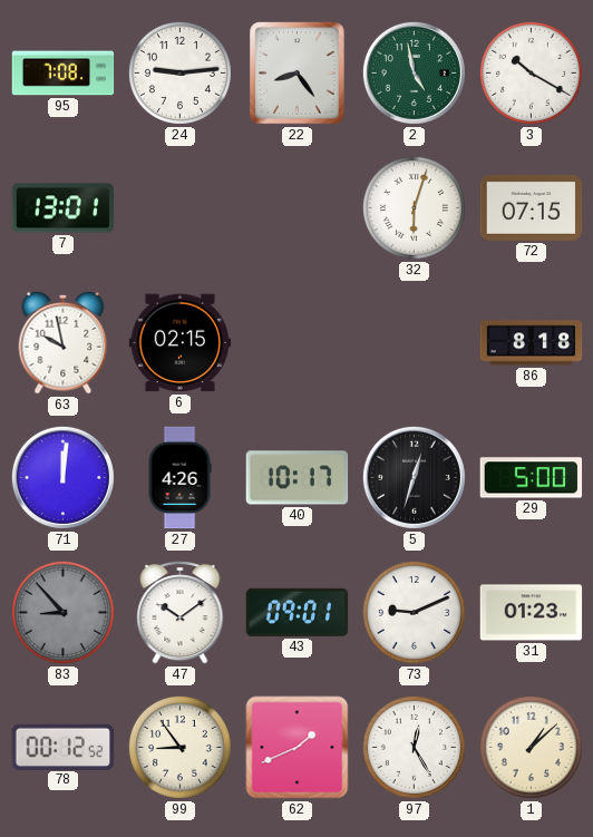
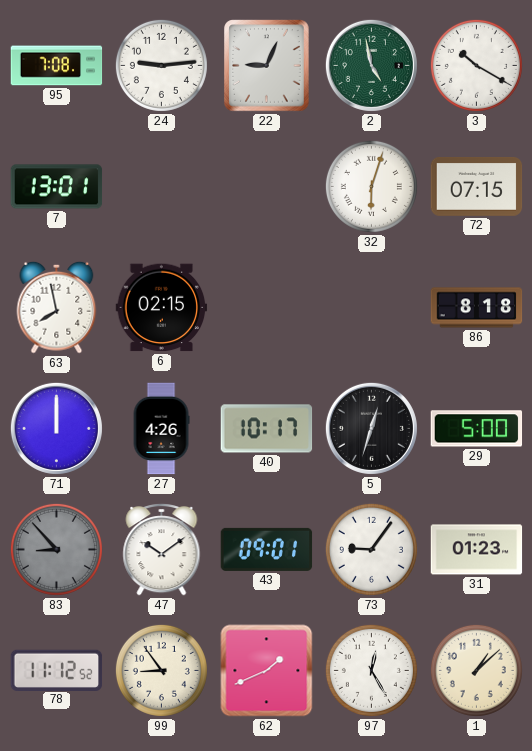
22: 8:24 -> 9:04 (267, 66)
63: 9:58 -> 7:58 (57, 307)
71: 12:01 -> 12:00 (56, 428)
73: 9:11 -> 9:06 (371, 549)
78: 00:12 -> 11:12 (57, 670)
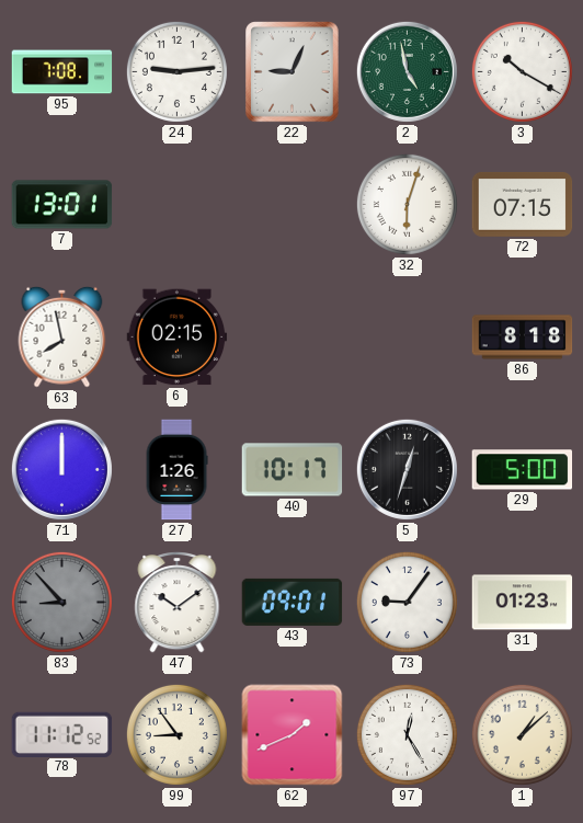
27: 4:26 -> 1:26 (176, 470)
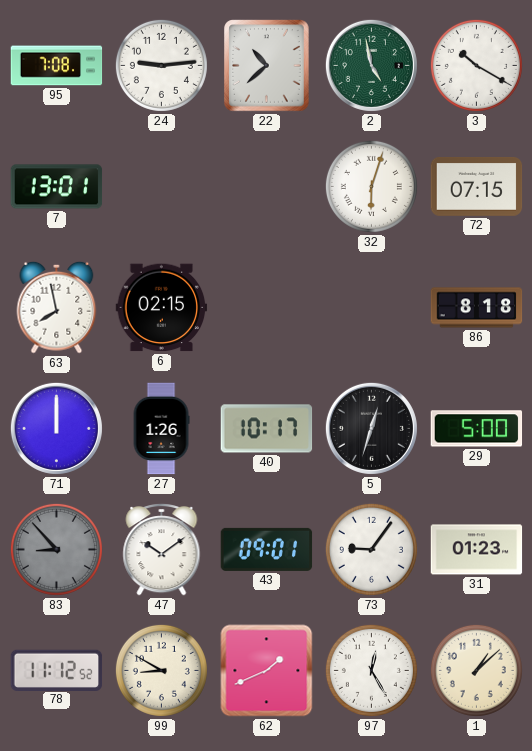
22: 9:04 -> 10:38 (267, 66)
99: 8:54 -> 8:50 (161, 670)
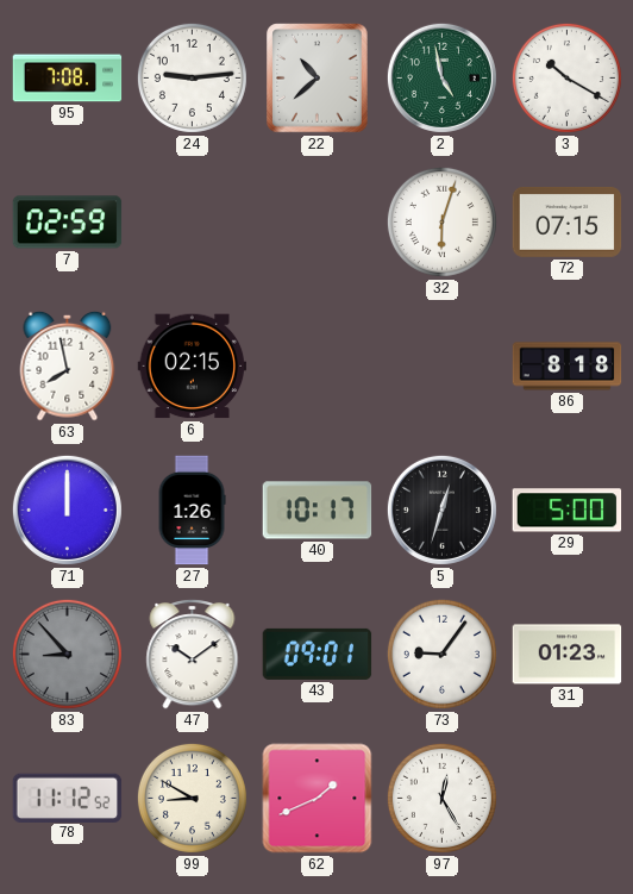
7: 13:01 -> 02:59 (68, 223)
1: 1:08 -> none (476, 670)
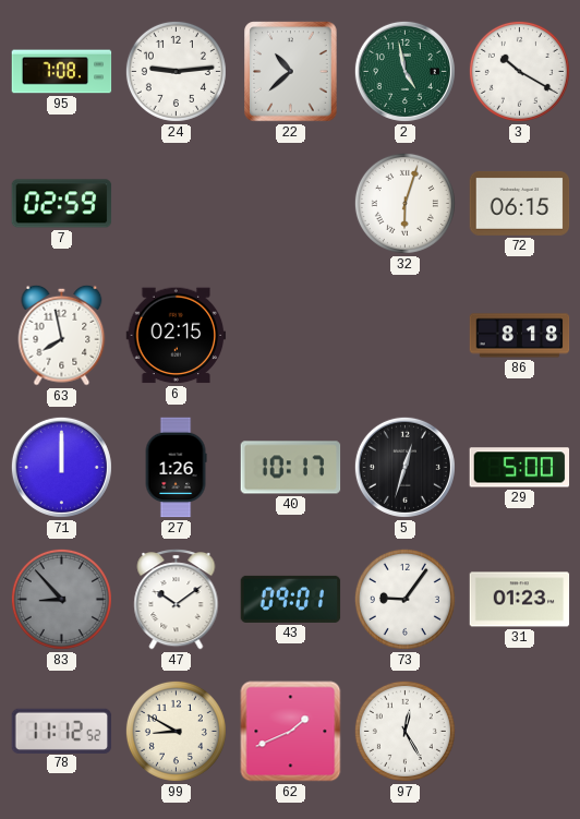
72: 07:15 -> 06:15 (520, 204)
